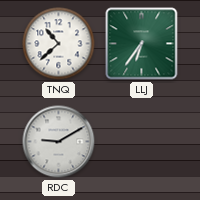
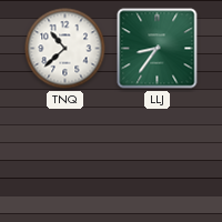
LLJ: 6:36 -> 8:36 (158, 49)
RDC: 9:10 -> none (59, 142)
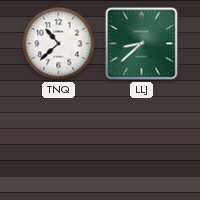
LLJ: 8:36 -> 8:38 (142, 44)
